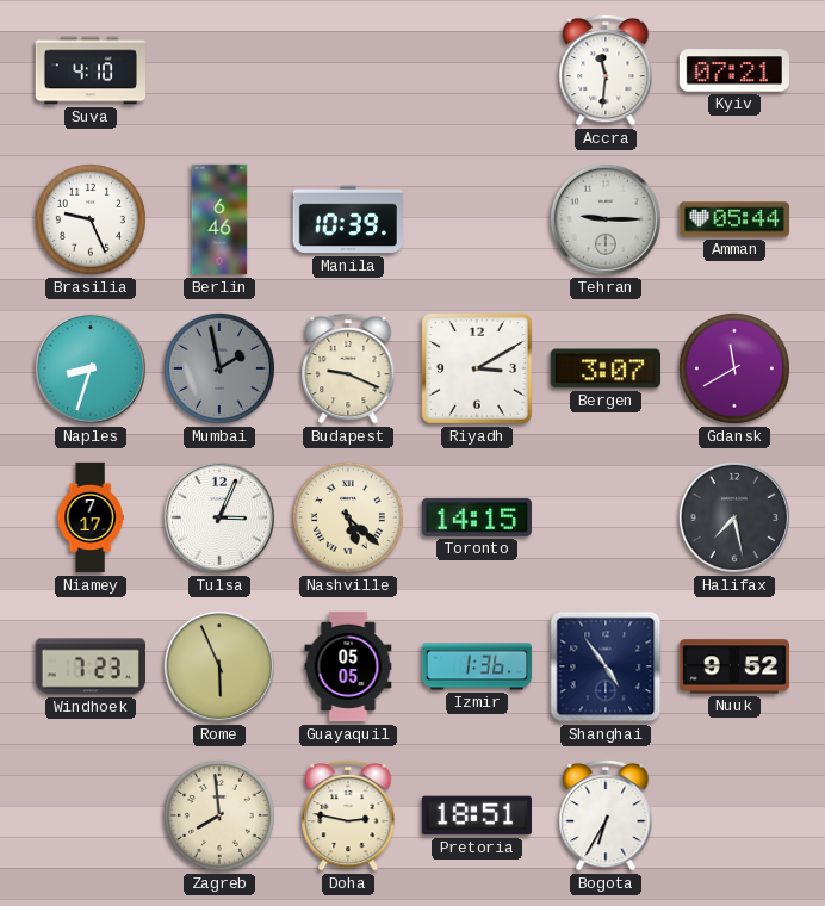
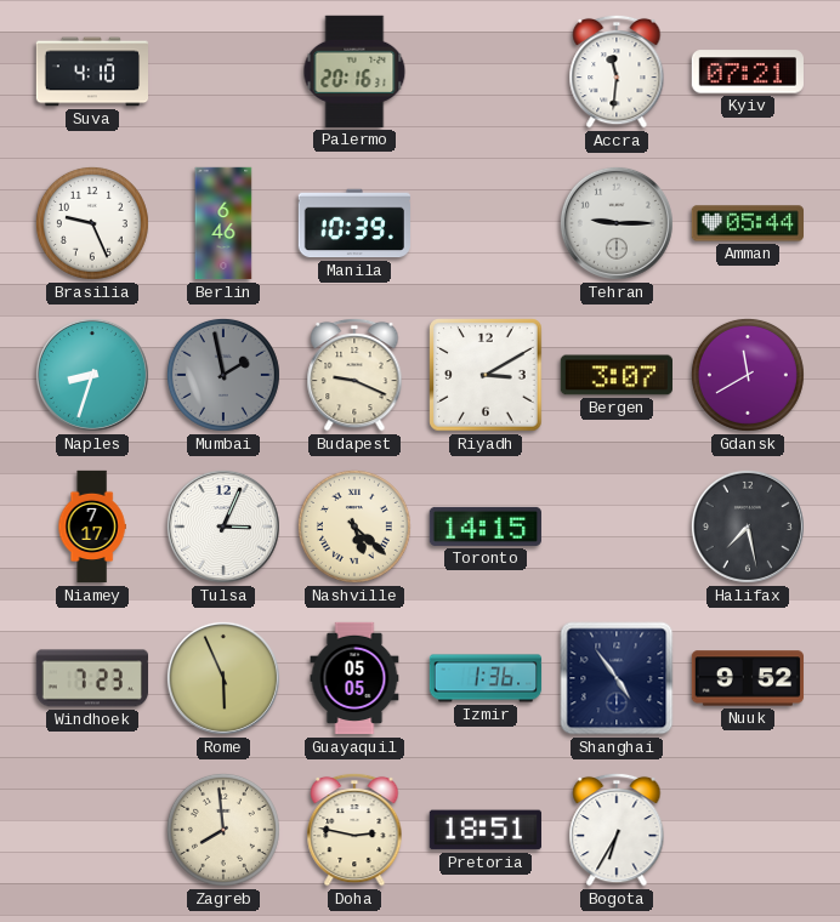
Palermo: none -> 20:16 (354, 72)
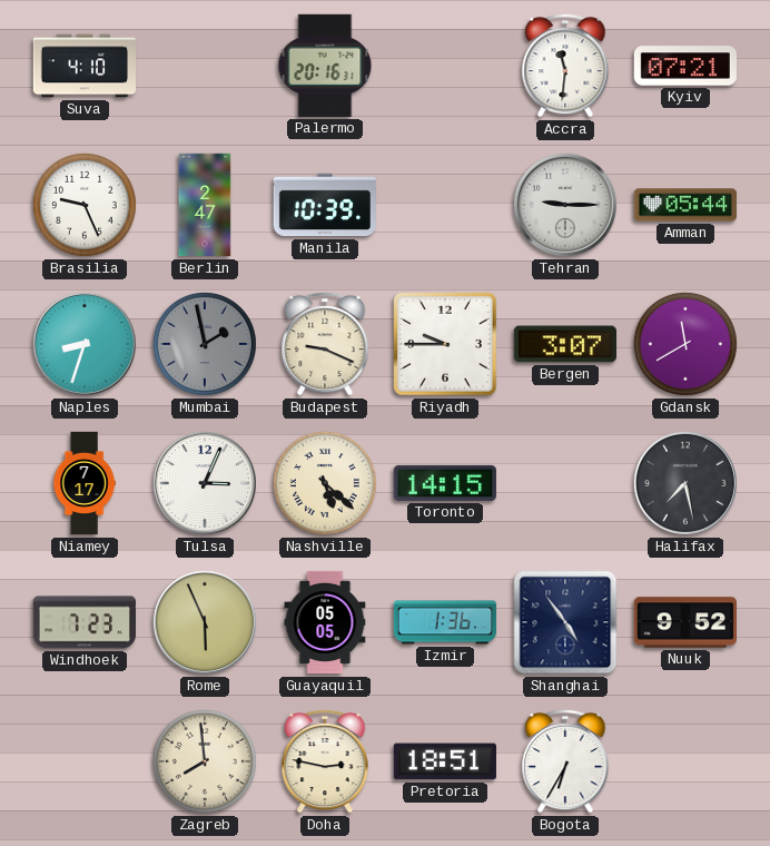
Berlin: 6:46 -> 2:47 (205, 205)
Riyadh: 3:10 -> 9:45 (445, 344)
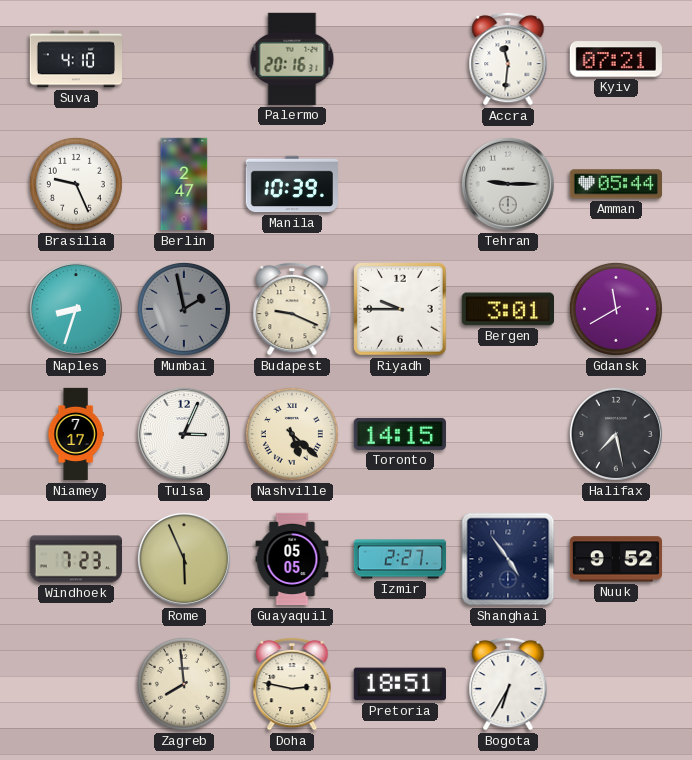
Bergen: 3:07 -> 3:01 (507, 309)
Izmir: 1:36 -> 2:27 (400, 559)
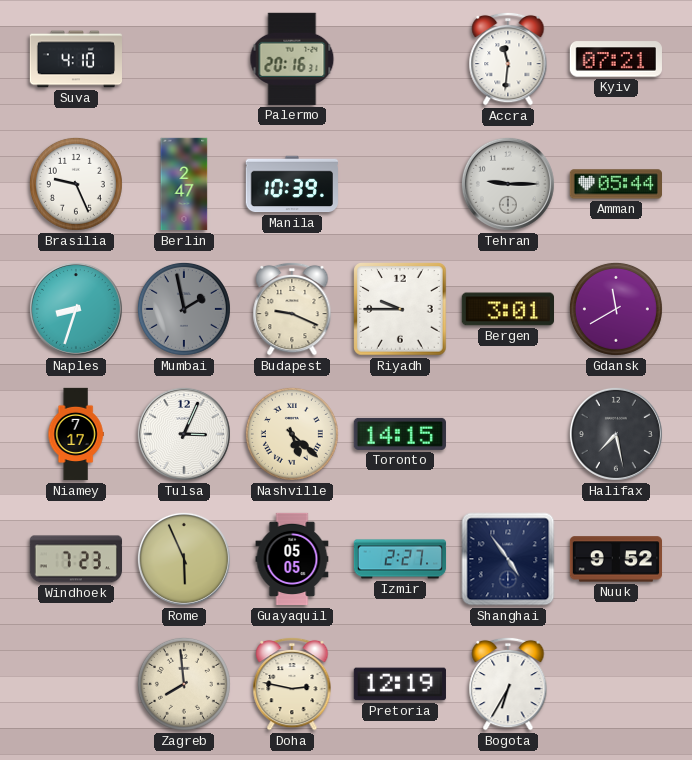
Pretoria: 18:51 -> 12:19 (400, 684)
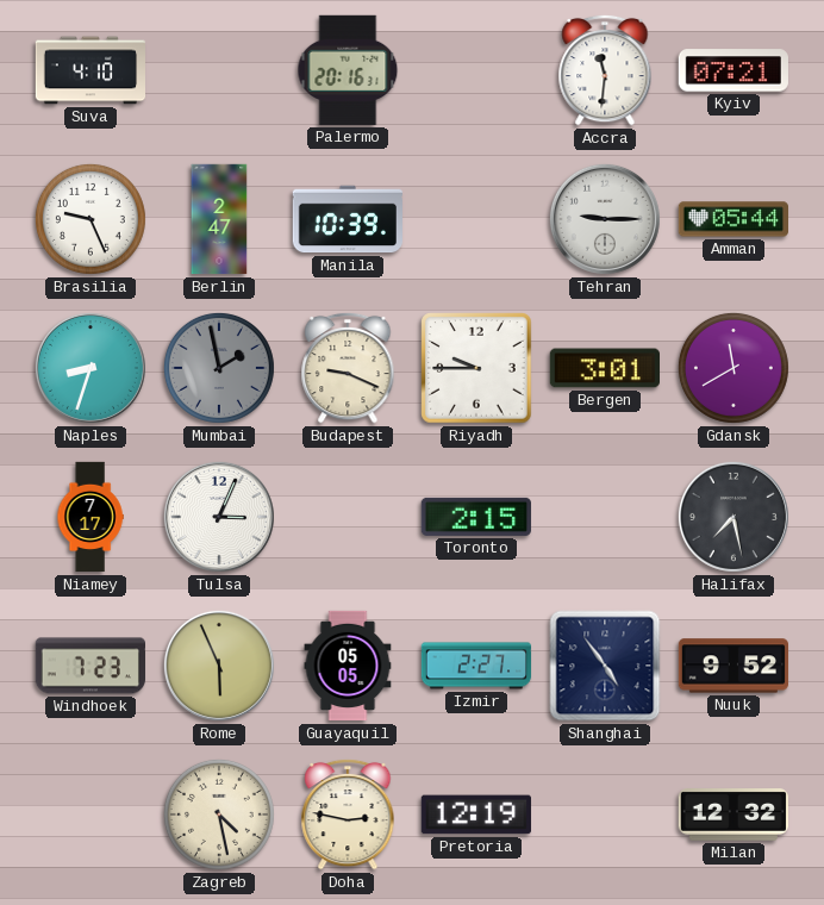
Nashville: 5:22 -> none (292, 434)
Toronto: 14:15 -> 2:15 (476, 517)
Zagreb: 7:59 -> 4:28 (219, 815)
Bogota: 6:35 -> none (508, 684)
Milan: none -> 12:32 (732, 815)
